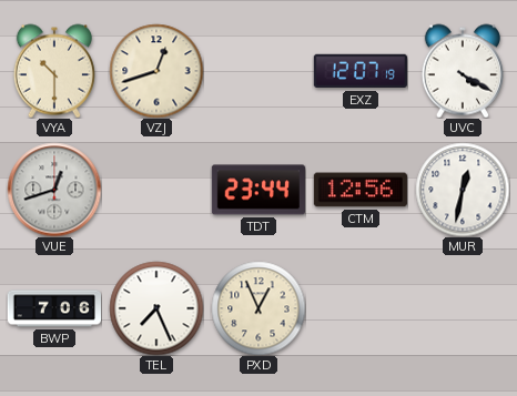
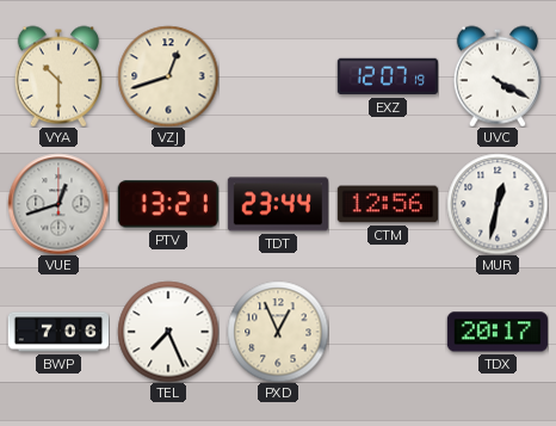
PTV: none -> 13:21 (168, 204)
TDX: none -> 20:17 (498, 332)
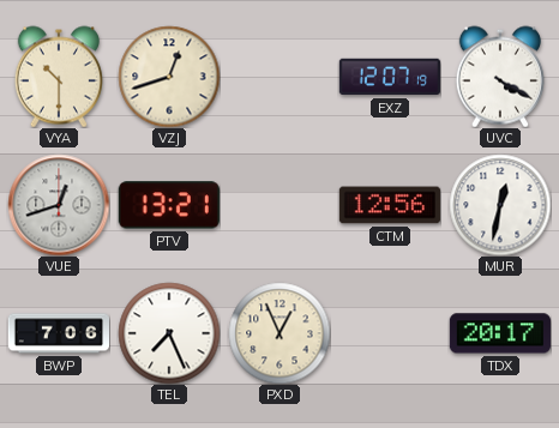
TDT: 23:44 -> none (278, 204)
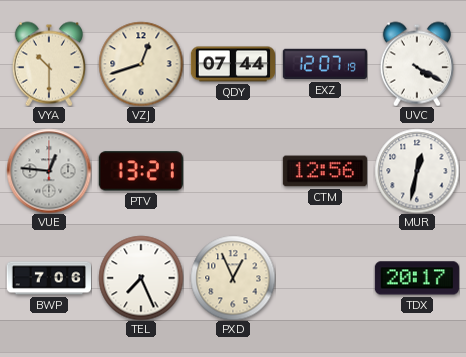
QDY: none -> 07:44 (232, 64)
VUE: 12:42 -> 12:46 (49, 171)
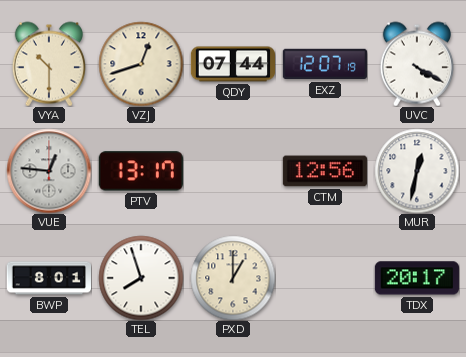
PTV: 13:21 -> 13:17 (141, 171)
BWP: 7:06 -> 8:01 (48, 278)
TEL: 7:26 -> 7:57 (141, 278)
PXD: 12:56 -> 1:00 (233, 278)
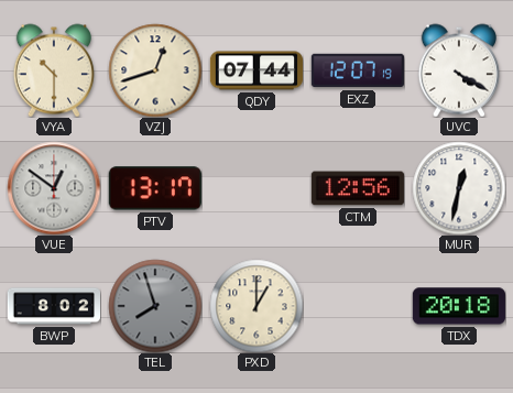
VUE: 12:46 -> 12:51 (54, 188)
BWP: 8:01 -> 8:02 (53, 306)
TEL dial: white -> grey (155, 306)
TDX: 20:17 -> 20:18 (459, 306)
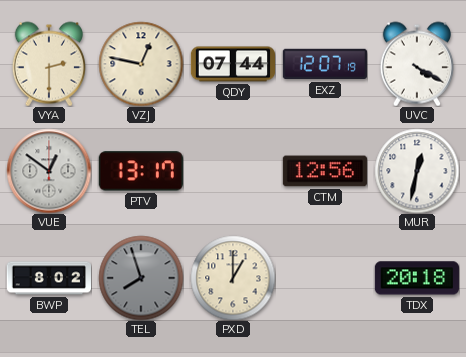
VYA: 10:30 -> 2:30 (49, 64)
VZJ: 12:42 -> 12:47 (141, 64)
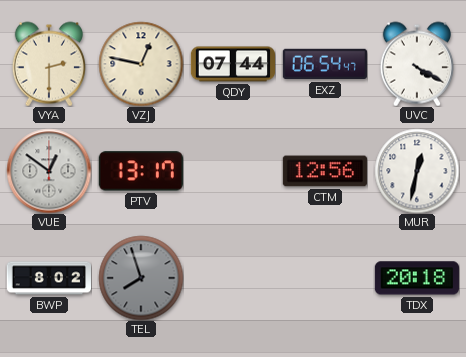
EXZ: 12:07 -> 06:54 (325, 64)
PXD: 1:00 -> none (233, 278)
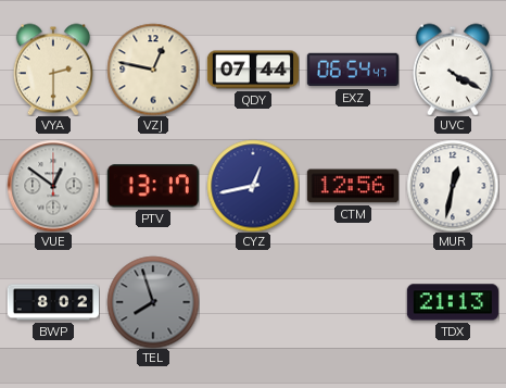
CYZ: none -> 12:43 (253, 186)
TDX: 20:18 -> 21:13 (453, 302)
